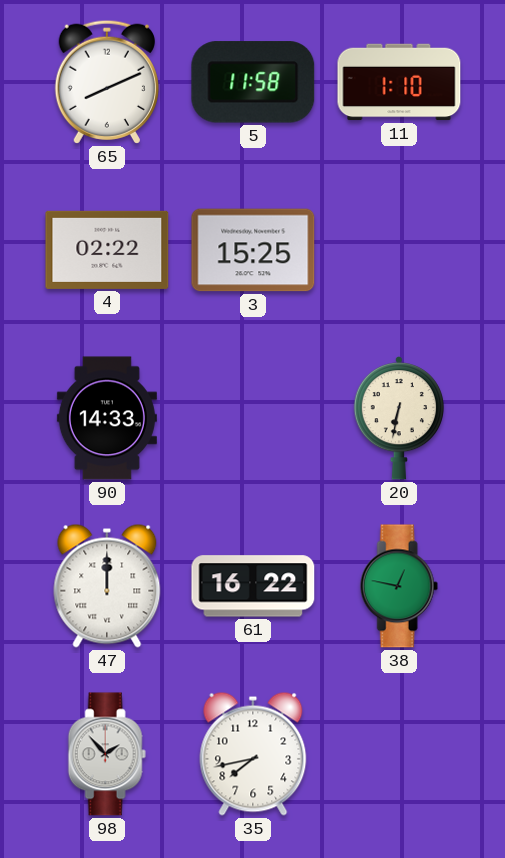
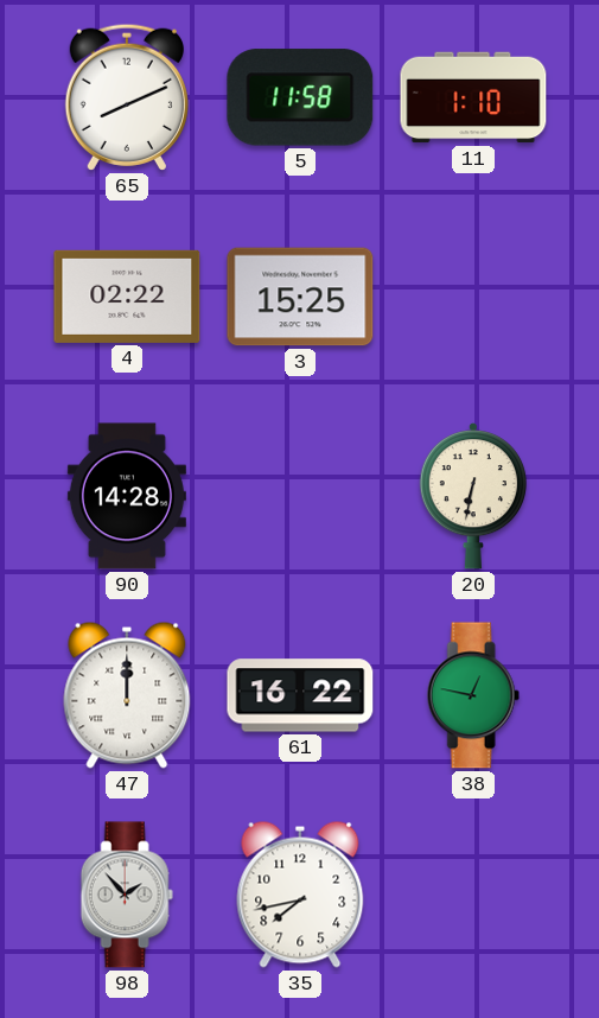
90: 14:33 -> 14:28 (127, 496)
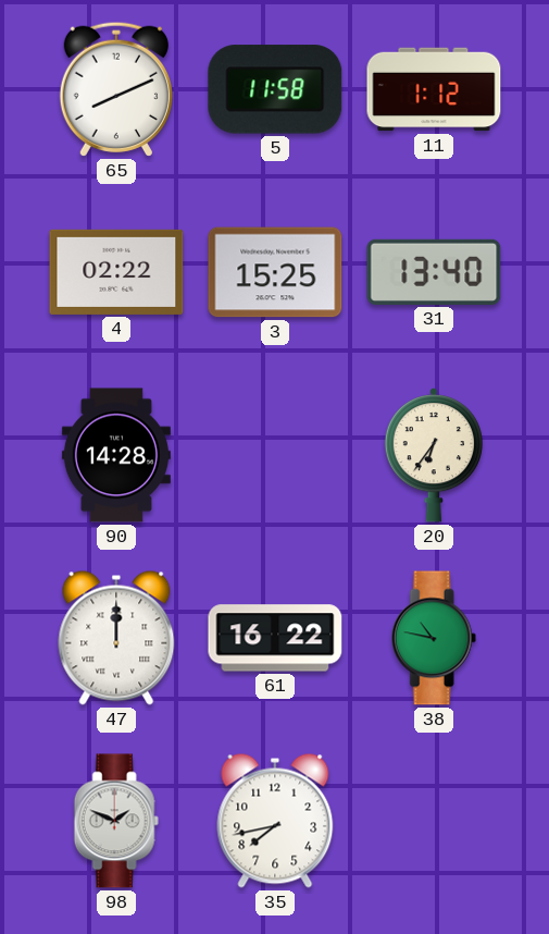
11: 1:10 -> 1:12 (434, 89)
31: none -> 13:40 (434, 272)
20: 6:32 -> 6:36 (434, 455)
38: 12:47 -> 10:47 (434, 638)
98: 1:53 -> 1:49 (116, 821)
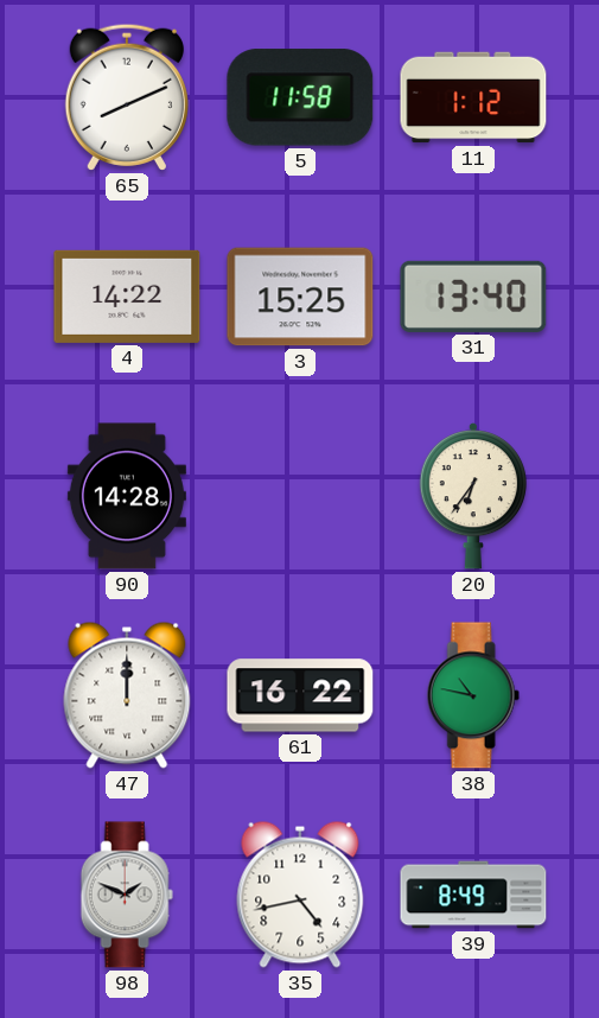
4: 02:22 -> 14:22 (127, 297)
35: 7:43 -> 4:43 (300, 895)
39: none -> 8:49 (473, 895)
